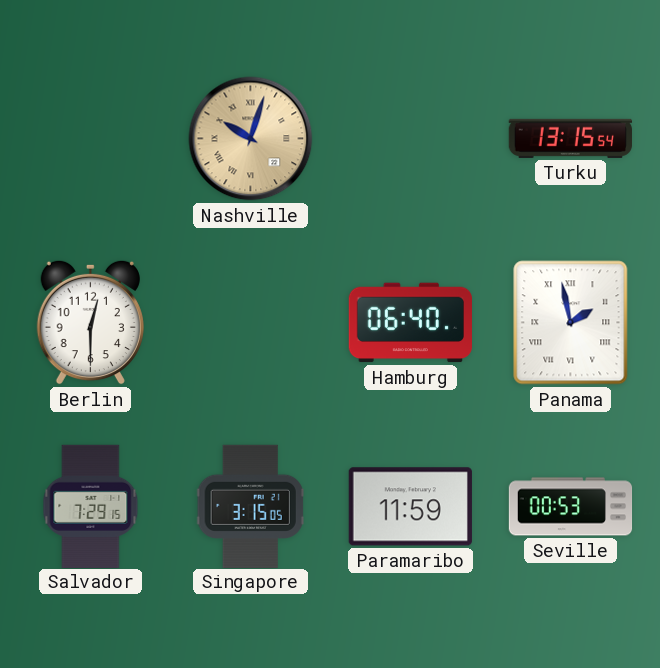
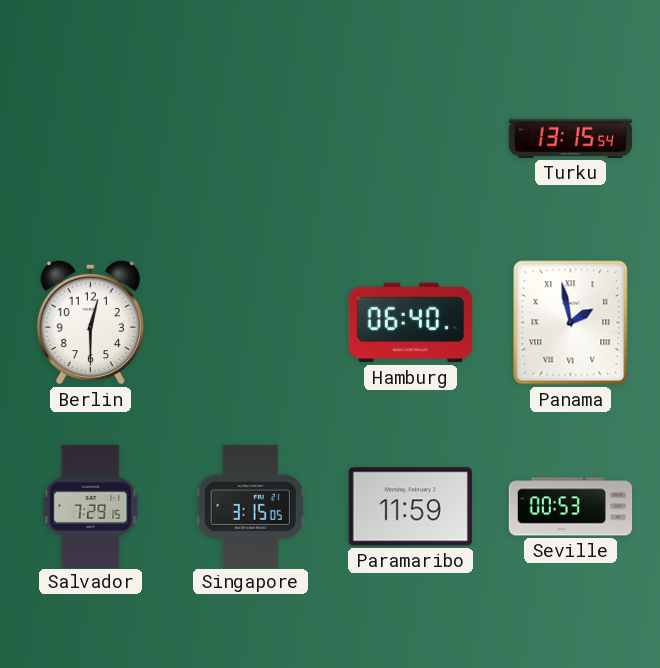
Nashville: 10:03 -> none (251, 139)
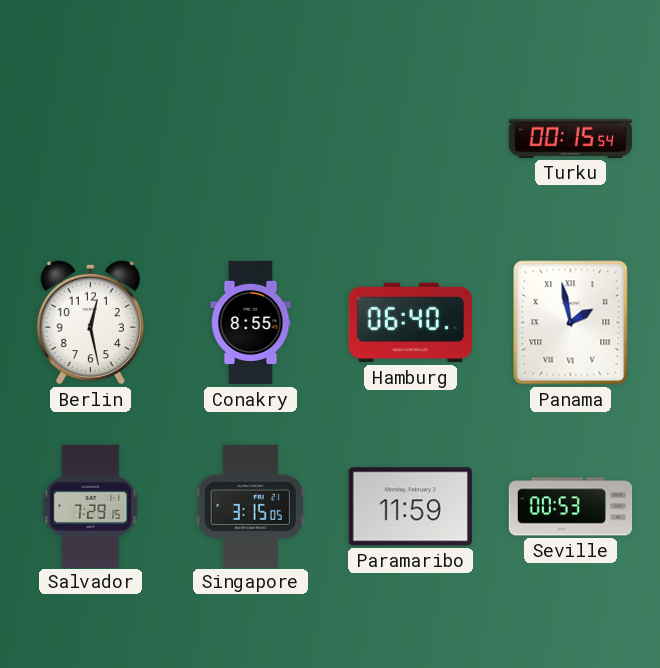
Turku: 13:15 -> 00:15 (570, 138)
Berlin: 12:30 -> 12:28 (90, 322)
Conakry: none -> 8:55 (251, 323)
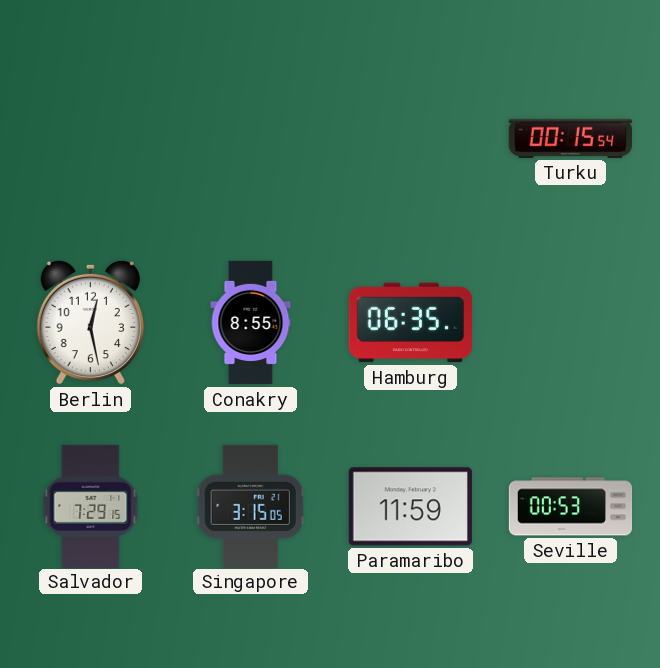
Hamburg: 06:40 -> 06:35 (410, 323)
Panama: 1:58 -> none (571, 323)
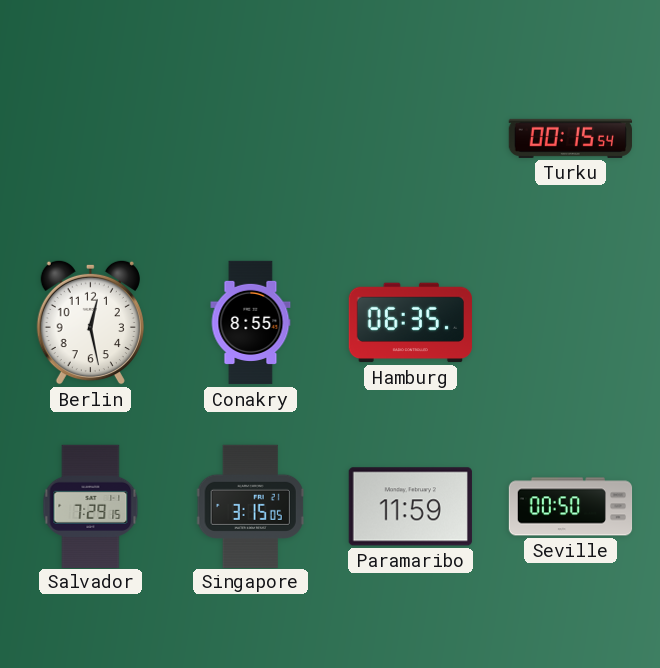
Seville: 00:53 -> 00:50 (571, 507)
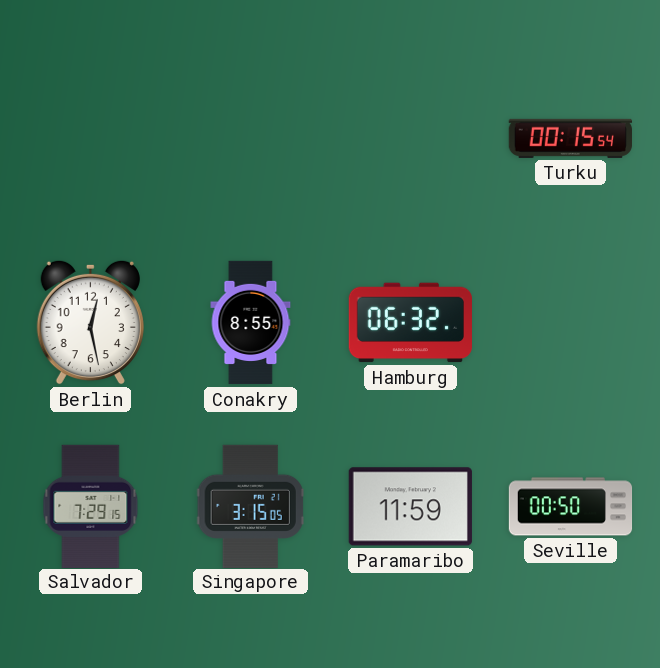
Hamburg: 06:35 -> 06:32 (410, 323)
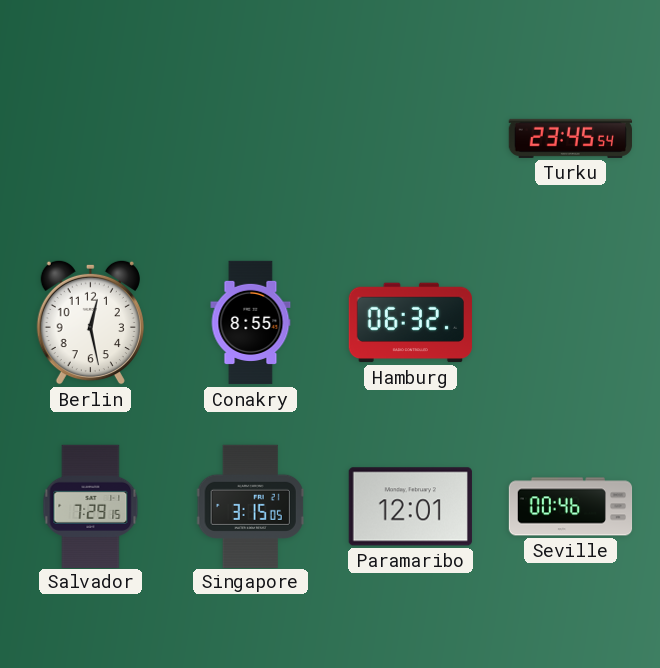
Turku: 00:15 -> 23:45 (570, 138)
Paramaribo: 11:59 -> 12:01 (410, 507)
Seville: 00:50 -> 00:46 (571, 507)
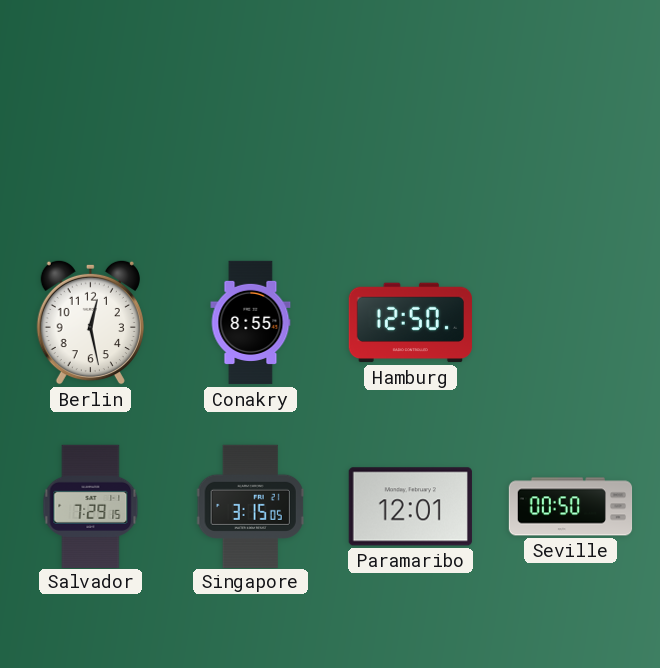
Turku: 23:45 -> none (570, 138)
Hamburg: 06:32 -> 12:50 (410, 323)
Seville: 00:46 -> 00:50 (571, 507)
